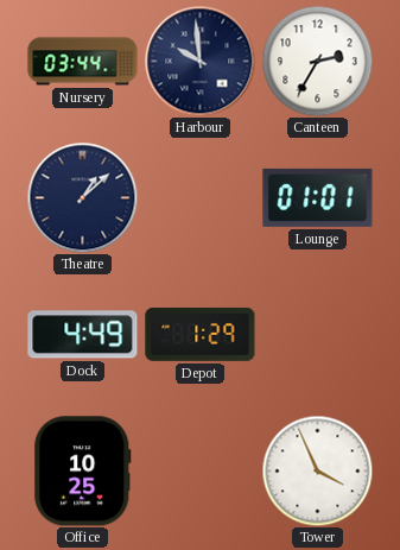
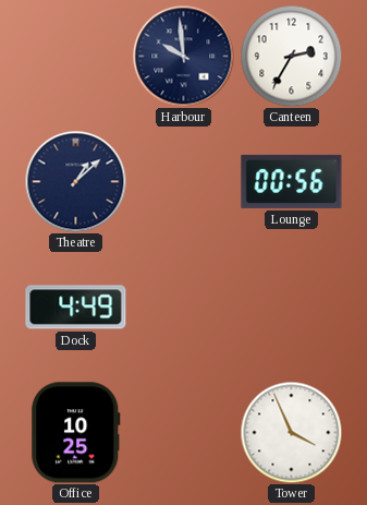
Nursery: 03:44 -> none (83, 62)
Lounge: 01:01 -> 00:56 (292, 181)
Depot: 1:29 -> none (201, 334)
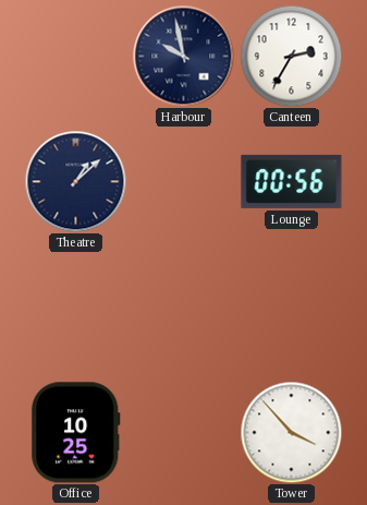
Harbour: 9:59 -> 9:58 (183, 56)
Dock: 4:49 -> none (76, 308)
Tower: 3:56 -> 3:53 (291, 432)
